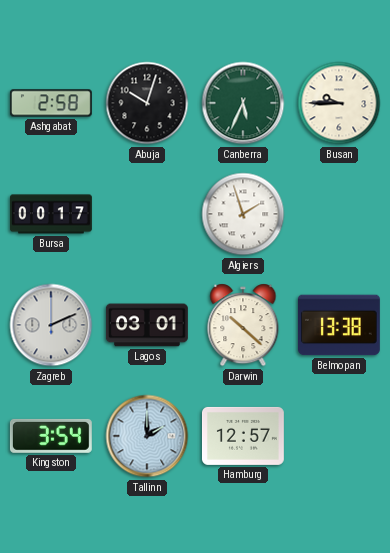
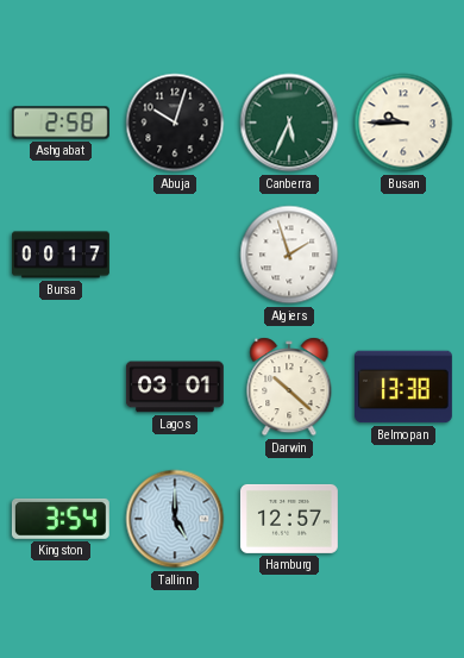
Zagreb: 2:11 -> none (51, 325)
Tallinn: 2:00 -> 5:00 (175, 519)
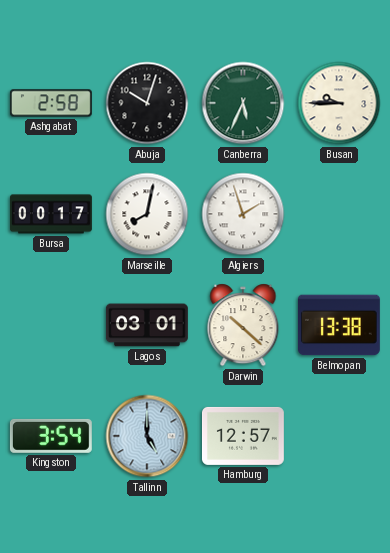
Marseille: none -> 8:02 (147, 214)
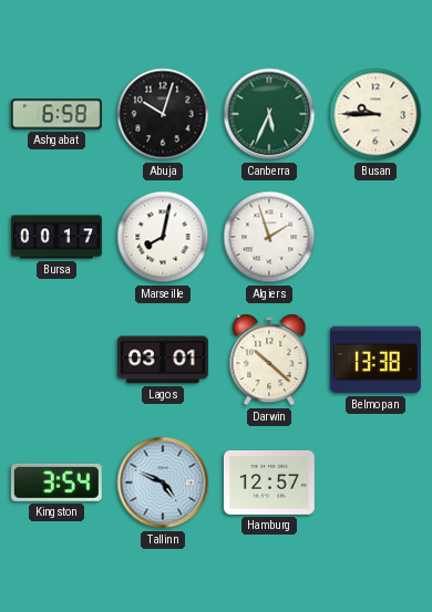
Ashgabat: 2:58 -> 6:58 (56, 114)
Tallinn: 5:00 -> 4:49 (163, 483)
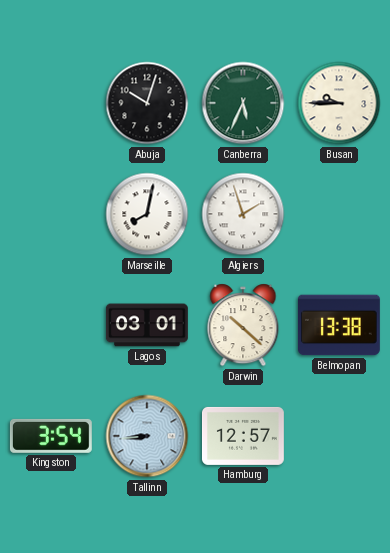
Ashgabat: 6:58 -> none (56, 114)
Bursa: 00:17 -> none (58, 237)
Tallinn: 4:49 -> 8:44 (147, 436)
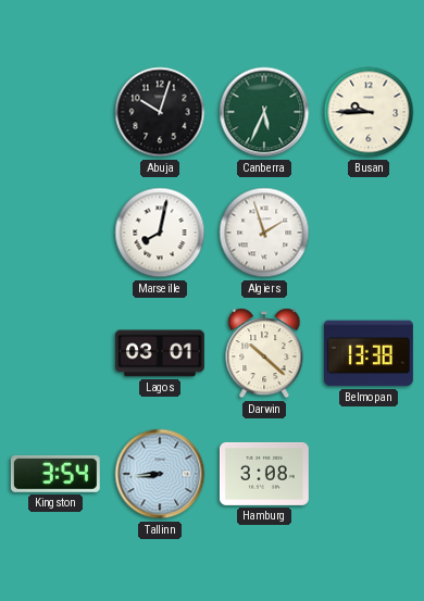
Hamburg: 12:57 -> 3:08 (264, 474)
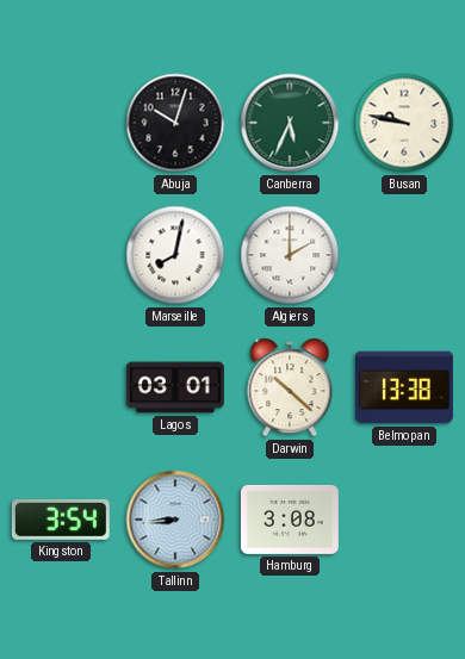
Busan: 9:45 -> 9:47 (404, 123)
Algiers: 1:57 -> 2:00 (290, 255)
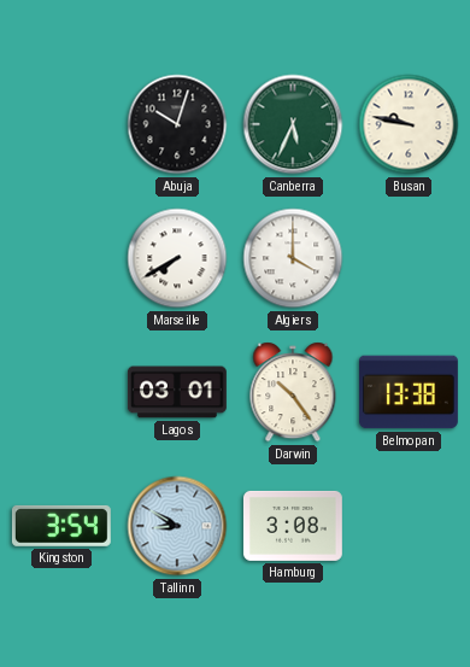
Marseille: 8:02 -> 7:40 (177, 258)
Algiers: 2:00 -> 4:00 (293, 258)
Darwin: 10:22 -> 10:24 (293, 392)
Tallinn: 8:44 -> 8:50 (177, 526)
